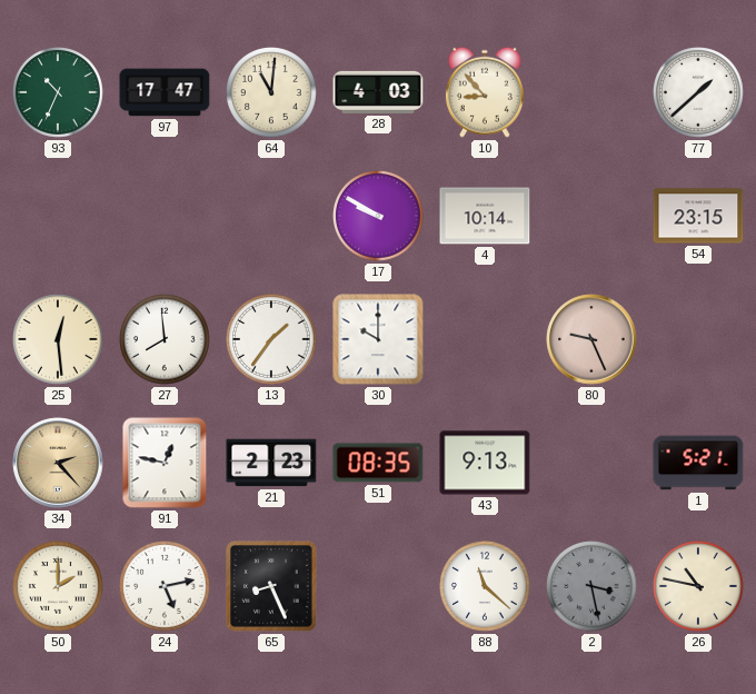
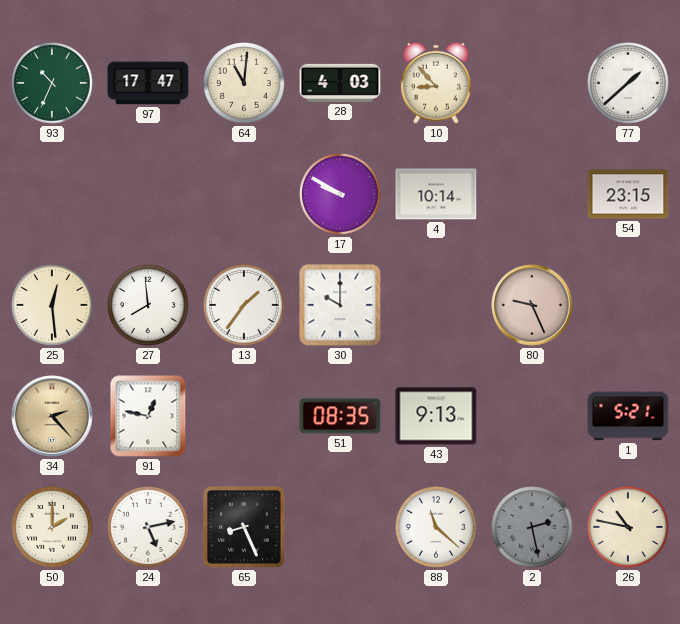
21: 2:23 -> none (271, 463)
2: 3:28 -> 2:28 (533, 528)
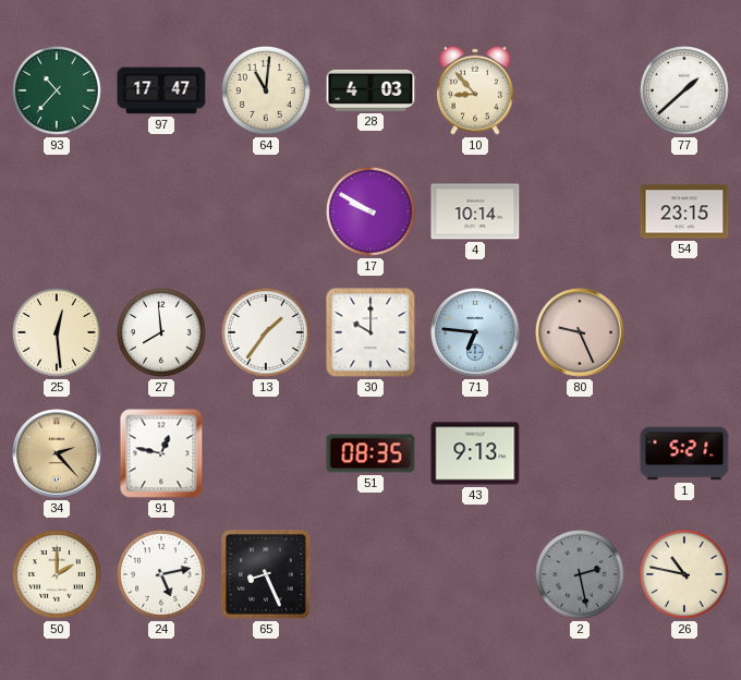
93: 10:34 -> 10:37 (58, 92)
71: none -> 6:46 (475, 332)
88: 11:22 -> none (437, 528)
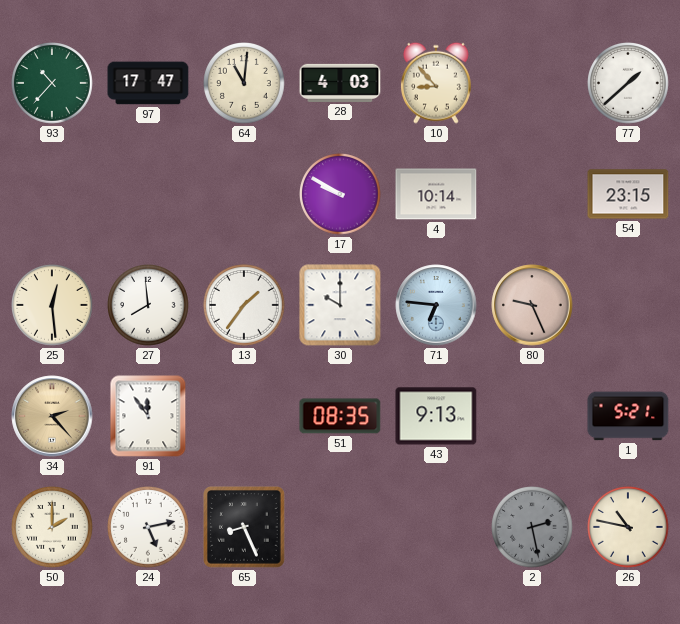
91: 12:47 -> 11:54 (148, 416)
